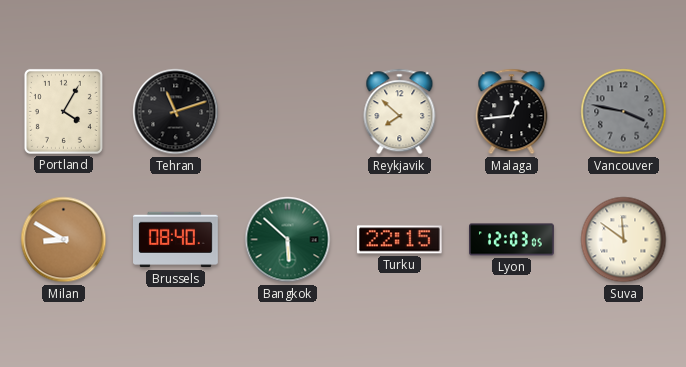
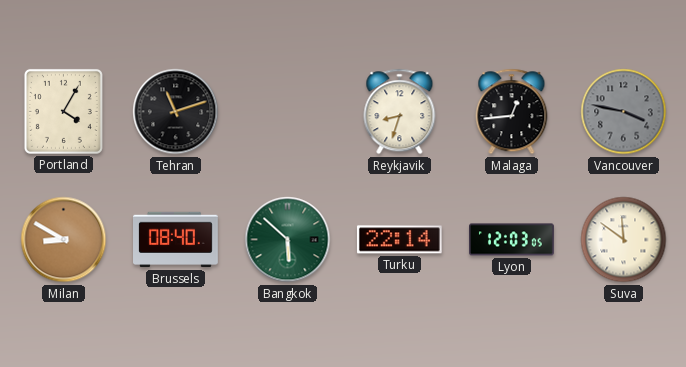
Reykjavik: 7:52 -> 8:33 (400, 112)
Turku: 22:15 -> 22:14 (399, 240)
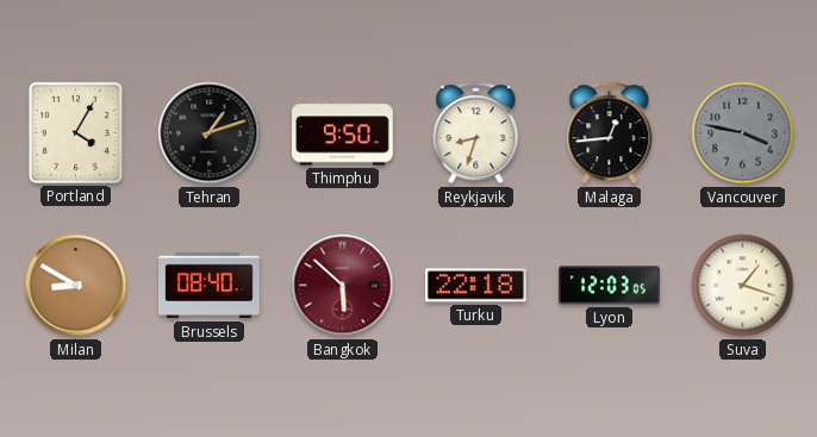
Tehran: 11:12 -> 1:12 (210, 133)
Thimphu: none -> 9:50 (343, 133)
Bangkok dial: green -> burgundy (343, 286)
Turku: 22:14 -> 22:18 (475, 286)
Suva: 11:51 -> 1:18 (743, 286)
